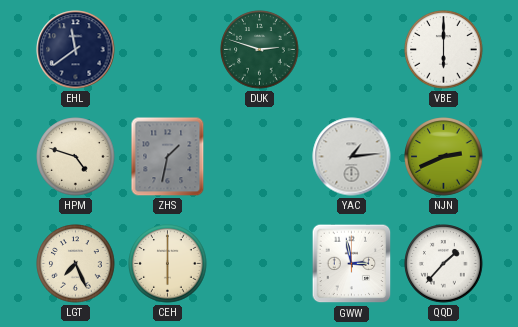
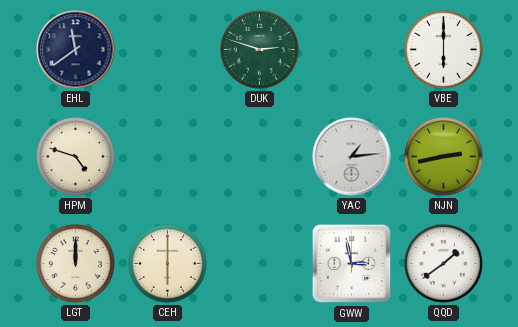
ZHS: 1:32 -> none (168, 157)
NJN: 2:41 -> 2:43 (444, 157)
LGT: 7:26 -> 12:00 (76, 264)
QQD: 1:37 -> 1:39 (444, 264)
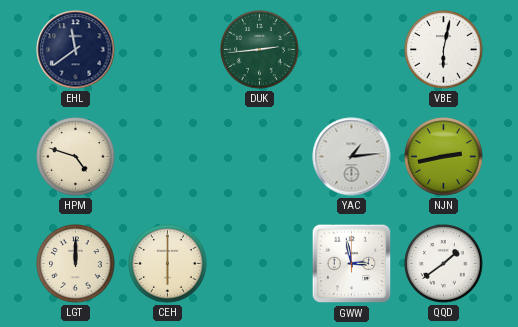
DUK: 2:48 -> 2:44 (260, 50)
VBE: 6:00 -> 6:02 (444, 50)
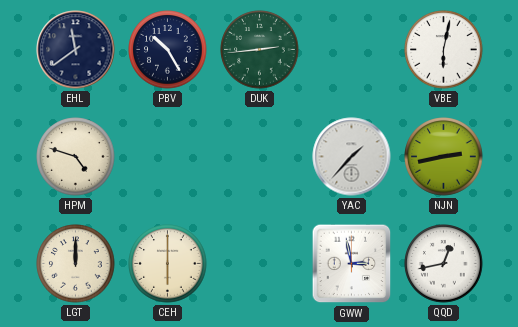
PBV: none -> 10:25 (168, 50)
YAC: 1:14 -> 1:37 (352, 157)
QQD: 1:39 -> 12:43 (444, 264)
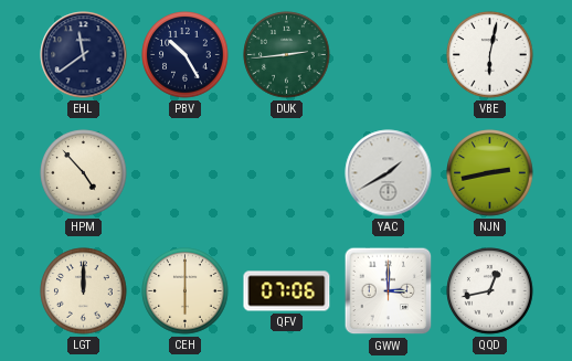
HPM: 4:48 -> 4:53 (84, 173)
YAC: 1:37 -> 1:40 (389, 173)
QFV: none -> 07:06 (287, 291)
GWW: 2:58 -> 3:00 (389, 291)
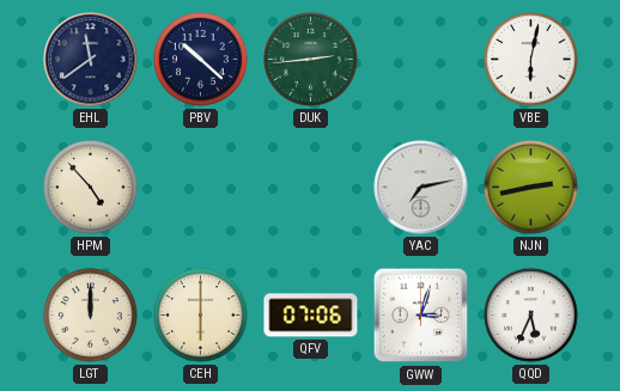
PBV: 10:25 -> 10:22 (201, 60)
YAC: 1:40 -> 7:13 (421, 188)
GWW: 3:00 -> 3:03 (421, 316)
QQD: 12:43 -> 5:34 (531, 316)
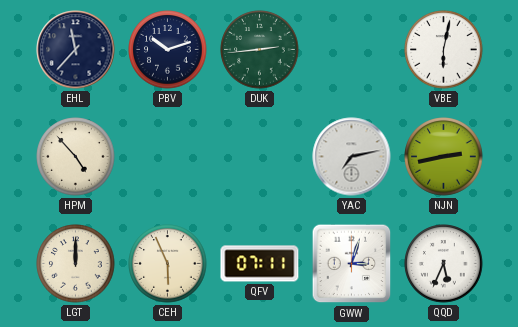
EHL: 11:39 -> 11:37 (76, 50)
PBV: 10:22 -> 10:12 (168, 50)
CEH: 6:00 -> 5:56 (168, 264)
QFV: 07:06 -> 07:11 (260, 264)
